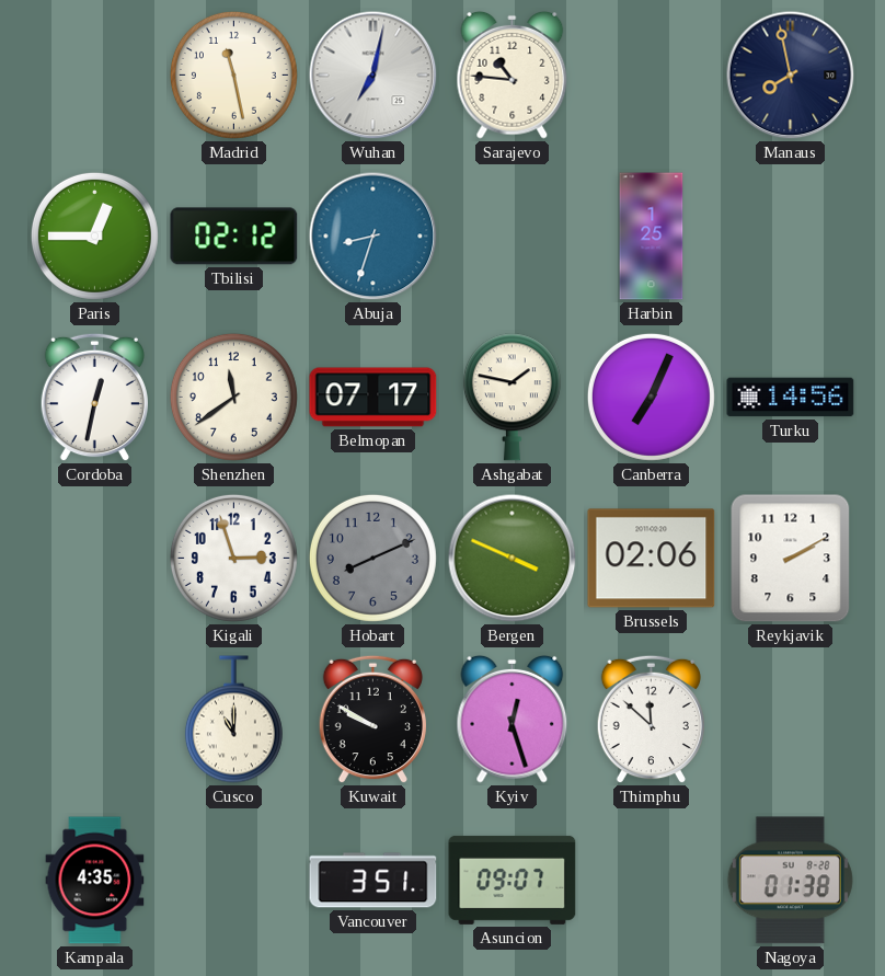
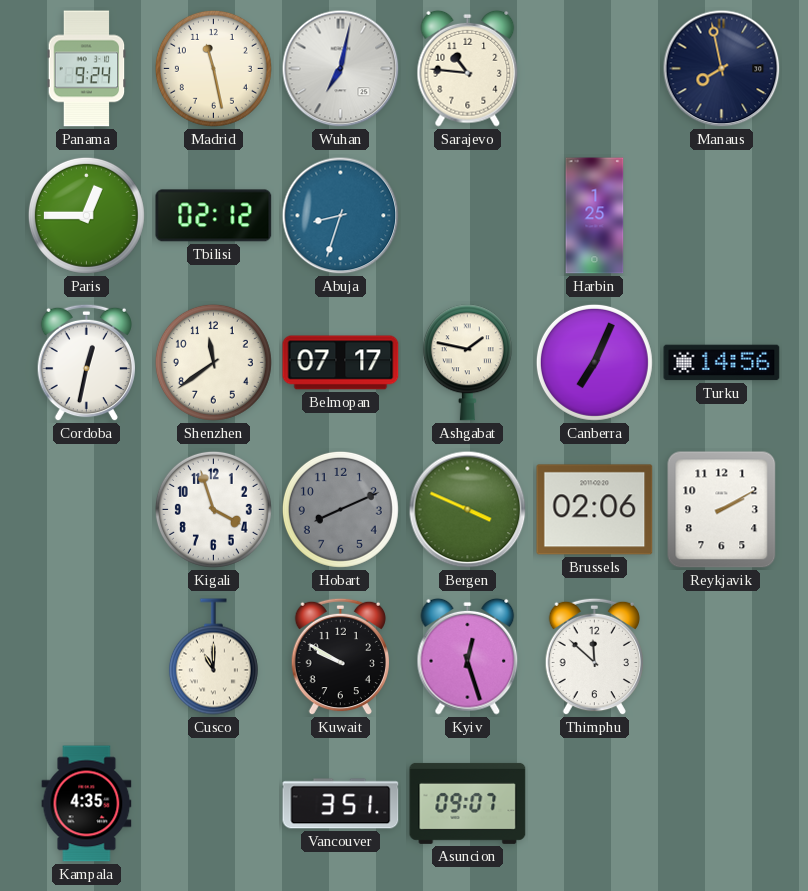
Panama: none -> 9:24 (87, 69)
Kigali: 2:57 -> 3:57 (213, 509)
Nagoya: 01:38 -> none (790, 881)
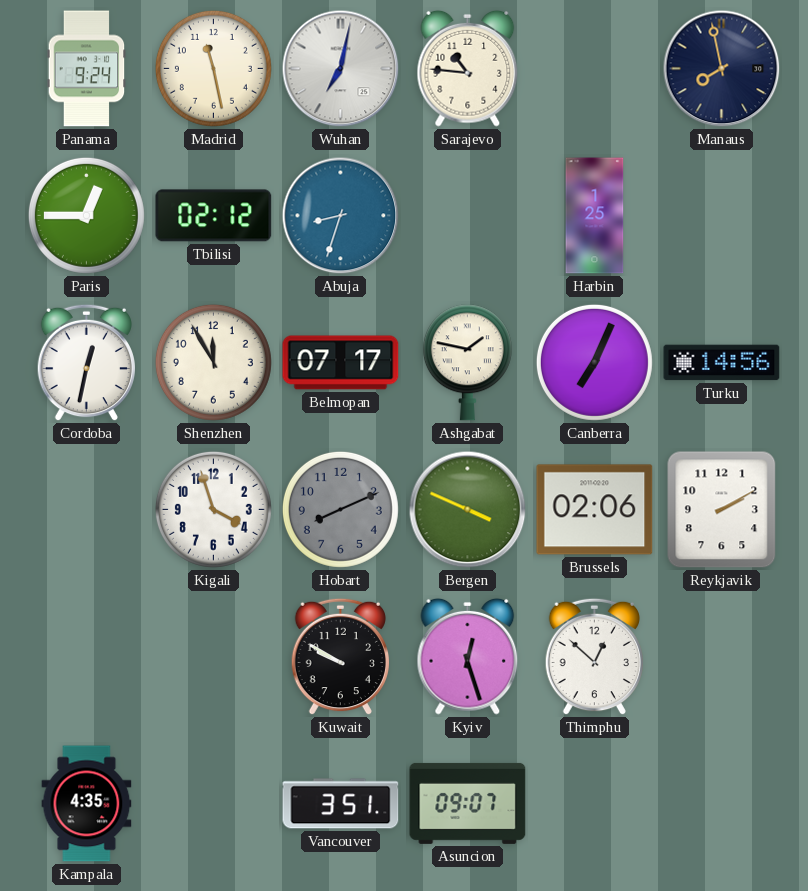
Shenzhen: 11:39 -> 11:55 (213, 362)
Cusco: 11:00 -> none (213, 657)
Thimphu: 11:52 -> 12:52 (594, 657)
